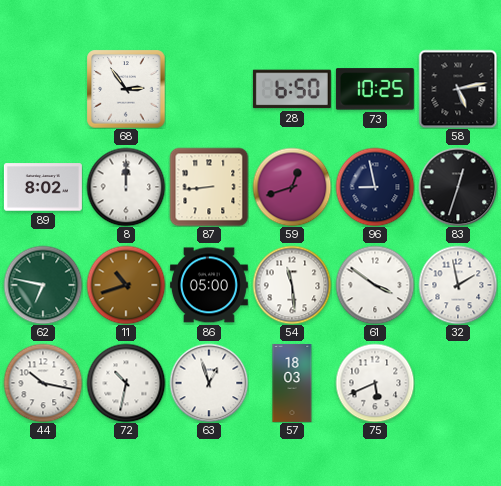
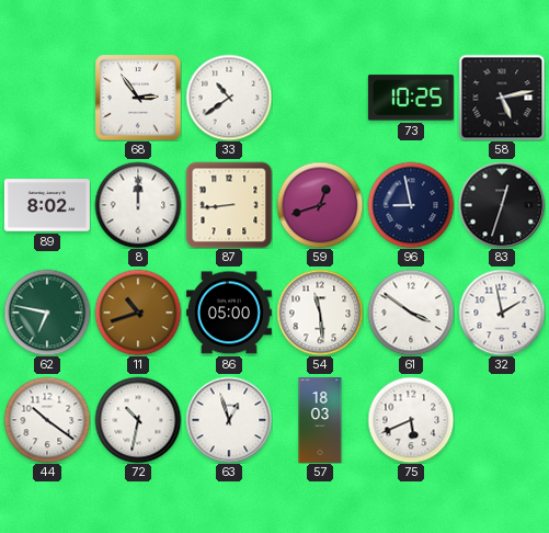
33: none -> 10:39 (229, 98)
28: 6:50 -> none (292, 89)
44: 10:17 -> 10:21 (47, 420)
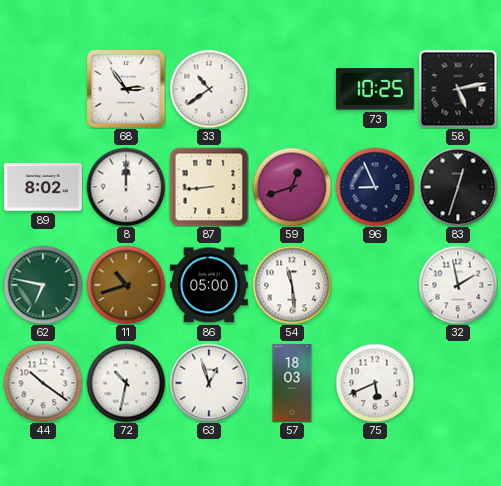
96: 8:58 -> 8:56 (375, 187)
61: 3:51 -> none (411, 313)
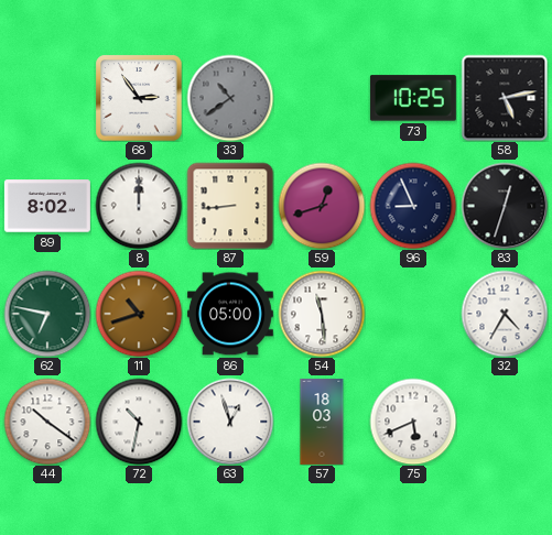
33 dial: white -> grey (230, 98)
32: 1:58 -> 4:35 (505, 314)
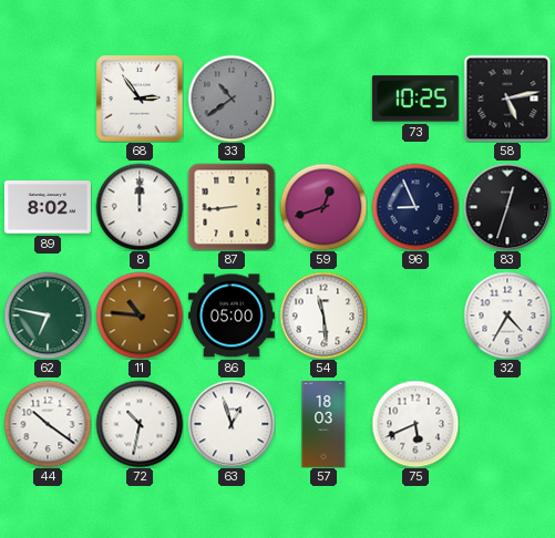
11: 10:42 -> 10:46 (140, 315)
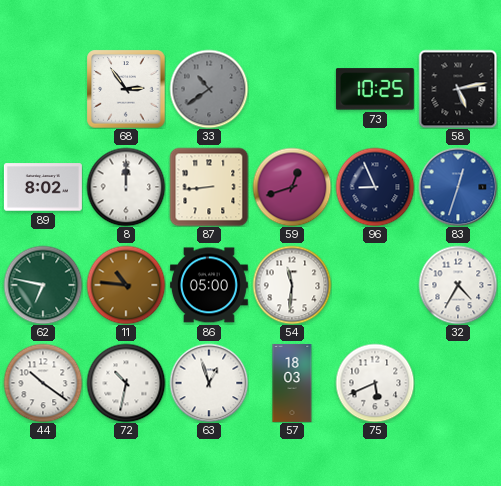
83 dial: black -> blue (458, 187)
54: 11:29 -> 11:31 (292, 285)
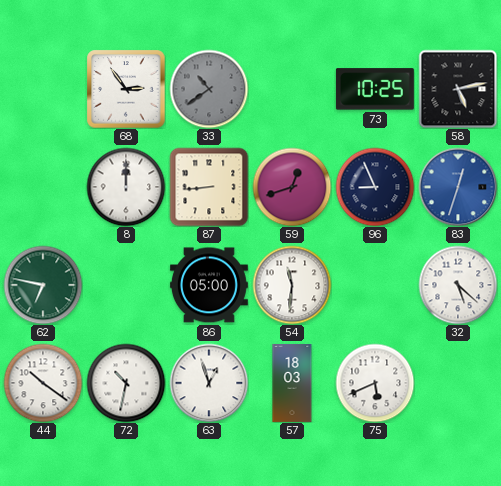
89: 8:02 -> none (43, 187)
11: 10:46 -> none (126, 285)
32: 4:35 -> 5:22 (458, 285)
